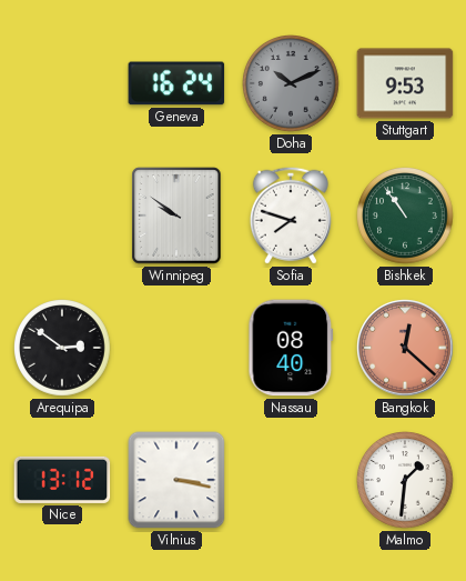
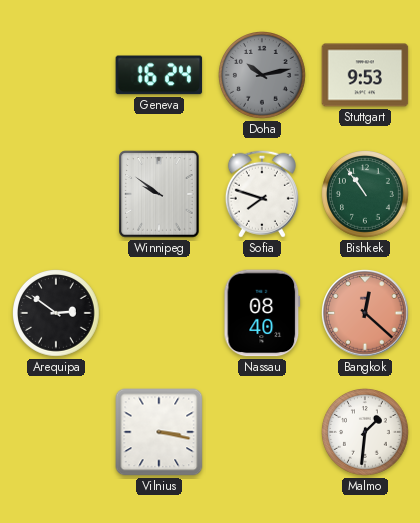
Doha: 10:11 -> 10:13 (263, 76)
Nice: 13:12 -> none (62, 480)
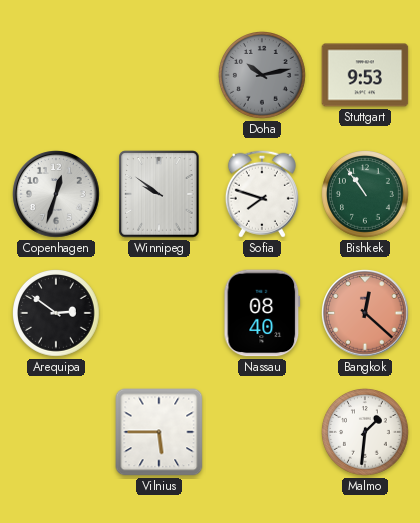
Geneva: 16:24 -> none (159, 75)
Copenhagen: none -> 12:33 (56, 194)
Vilnius: 3:17 -> 5:45 (159, 432)
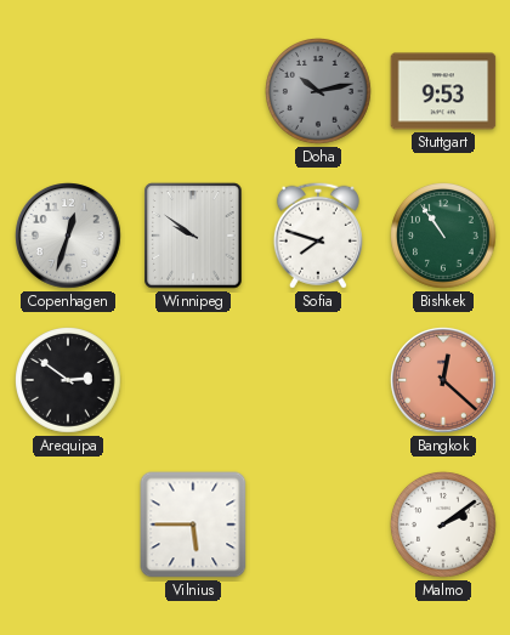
Nassau: 08:40 -> none (262, 313)
Malmo: 1:31 -> 2:09 (444, 526)
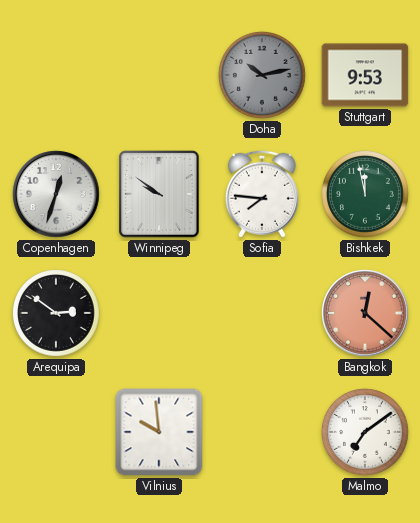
Sofia: 7:48 -> 7:46 (262, 194)
Bishkek: 10:54 -> 11:58 (366, 195)
Vilnius: 5:45 -> 9:59 (159, 432)
Malmo: 2:09 -> 7:09 (366, 433)
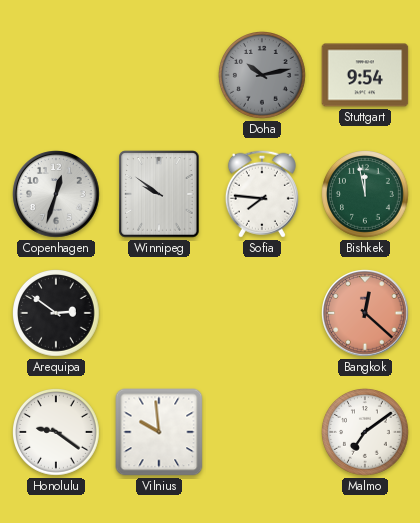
Stuttgart: 9:53 -> 9:54 (365, 75)
Honolulu: none -> 9:21 (57, 433)
